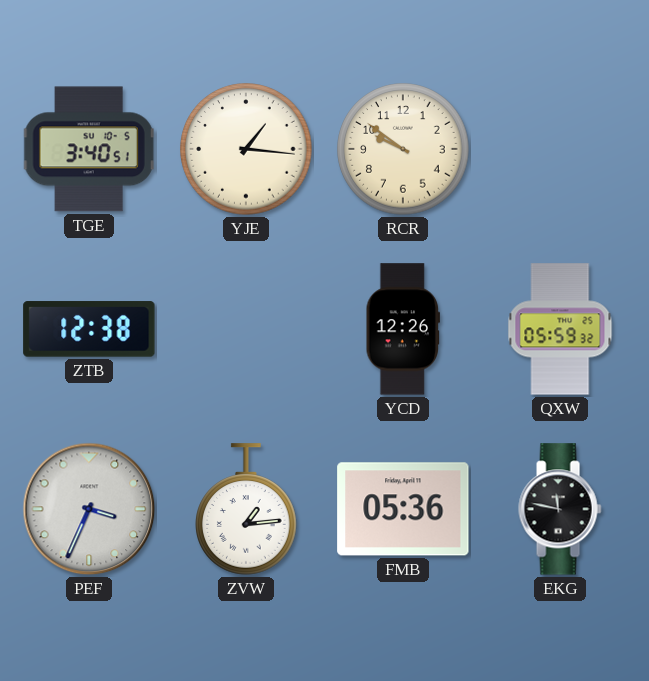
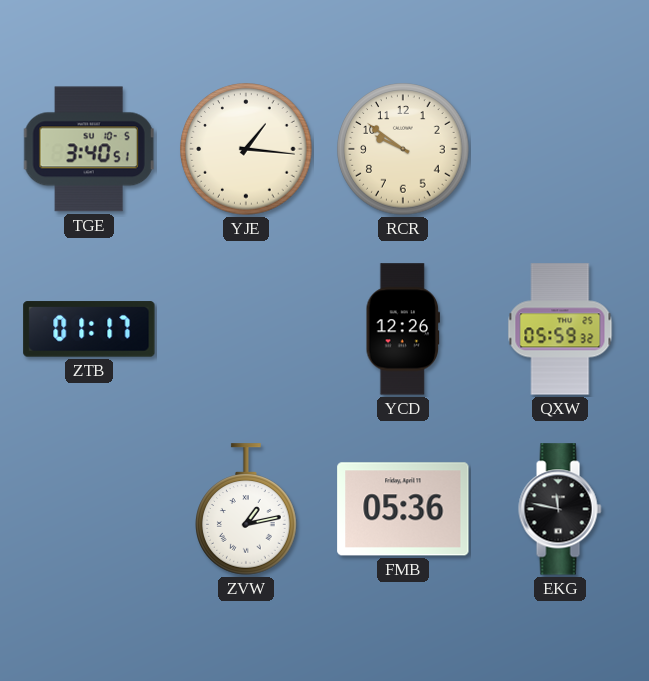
ZTB: 12:38 -> 01:17 (89, 329)
PEF: 3:34 -> none (89, 509)
ZVW: 1:14 -> 1:13 (246, 509)
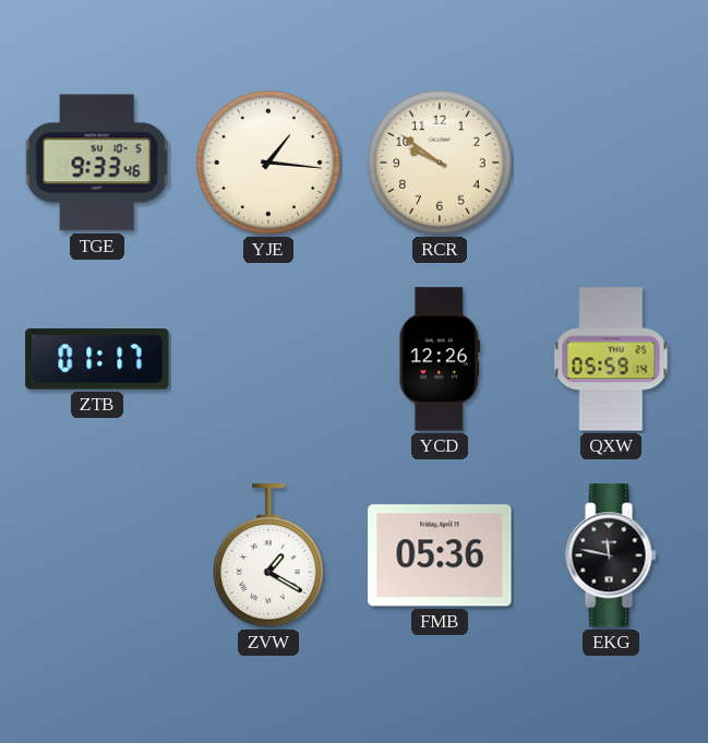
TGE: 3:40 -> 9:33 (97, 163)
QXW: 05:59:32 -> 05:59:14 (611, 359)
ZVW: 1:13 -> 1:20 (268, 555)
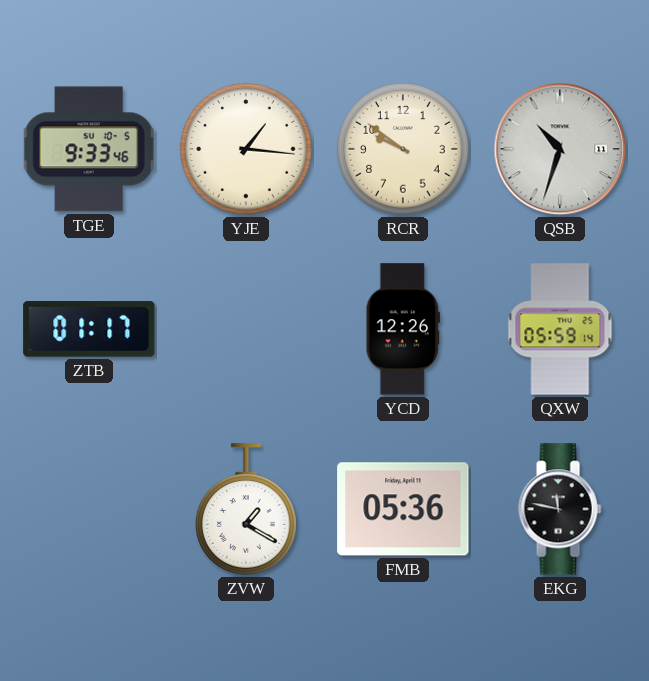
QSB: none -> 10:33 (560, 149)
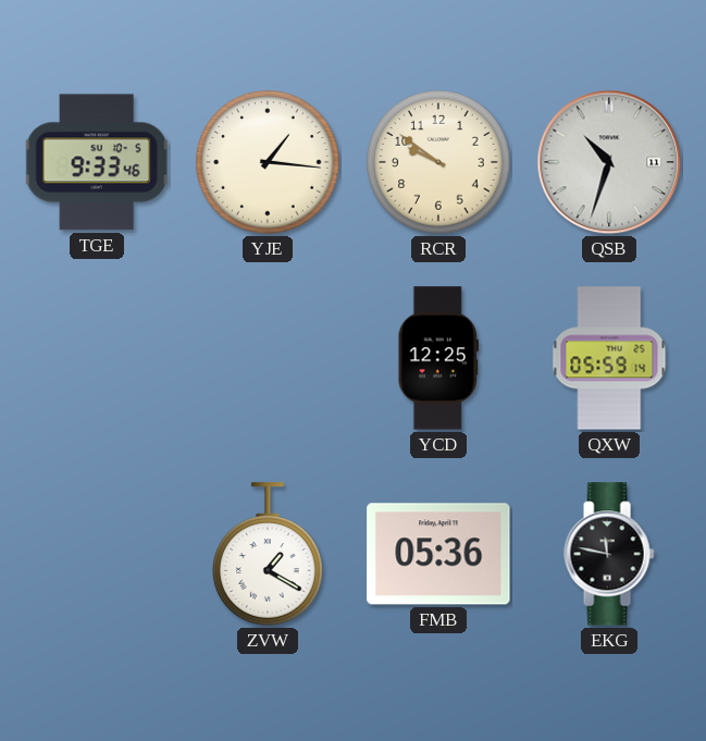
ZTB: 01:17 -> none (89, 329)
YCD: 12:26 -> 12:25 (437, 358)
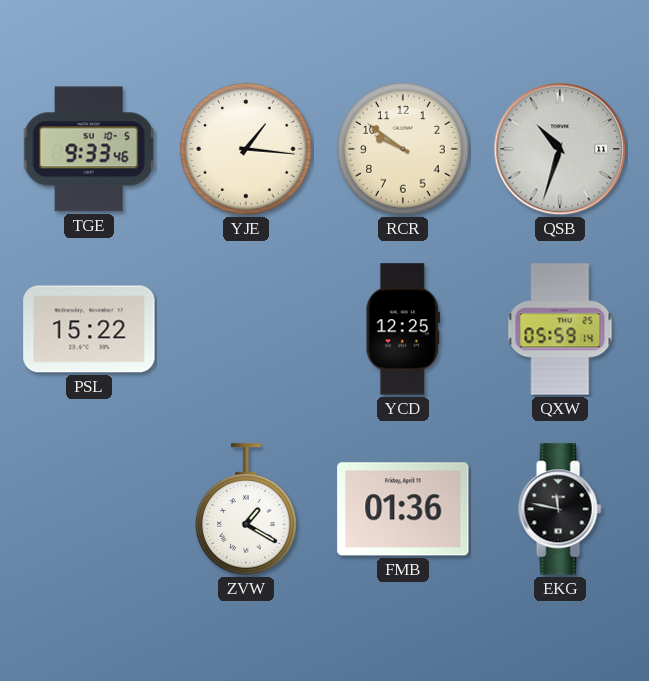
PSL: none -> 15:22 (89, 329)
FMB: 05:36 -> 01:36 (403, 509)
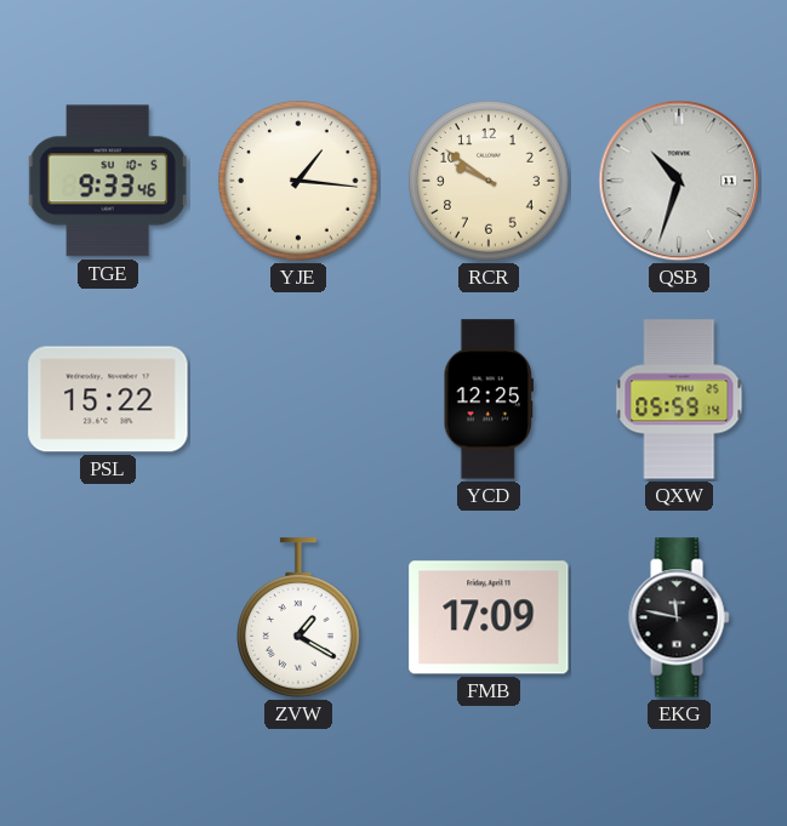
FMB: 01:36 -> 17:09 (489, 617)
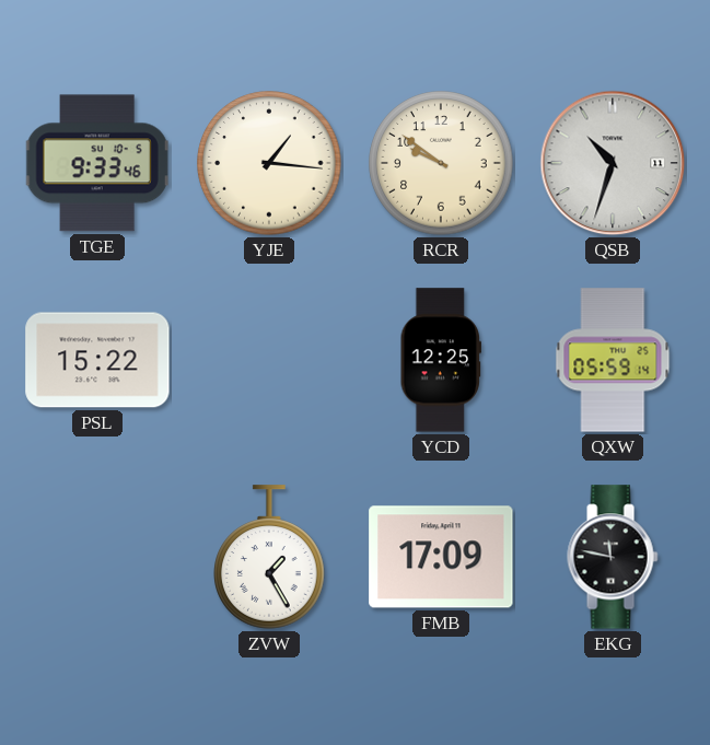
ZVW: 1:20 -> 1:25 (269, 557)
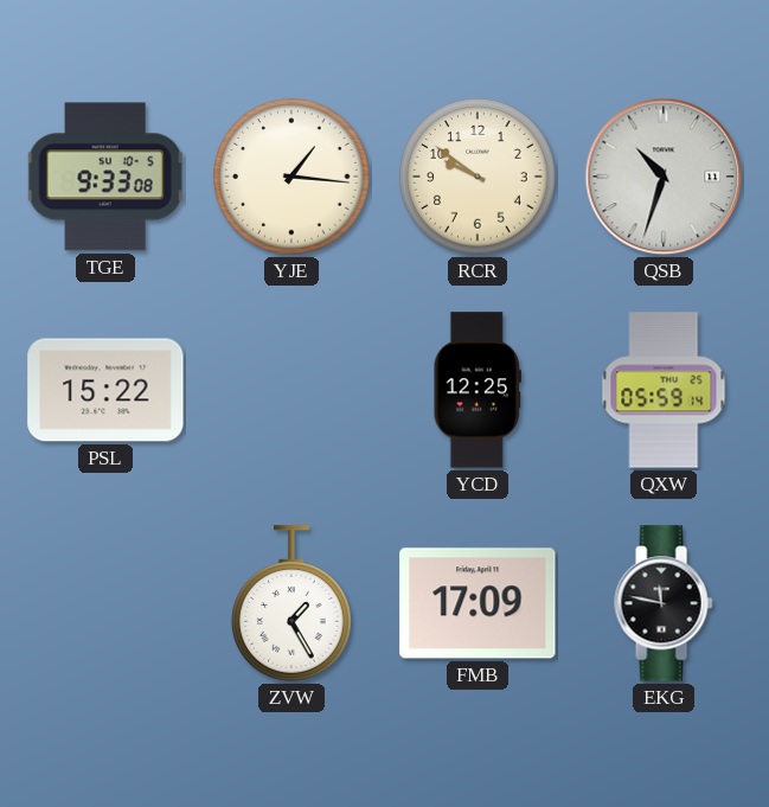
TGE: 9:33:46 -> 9:33:08 (105, 177)
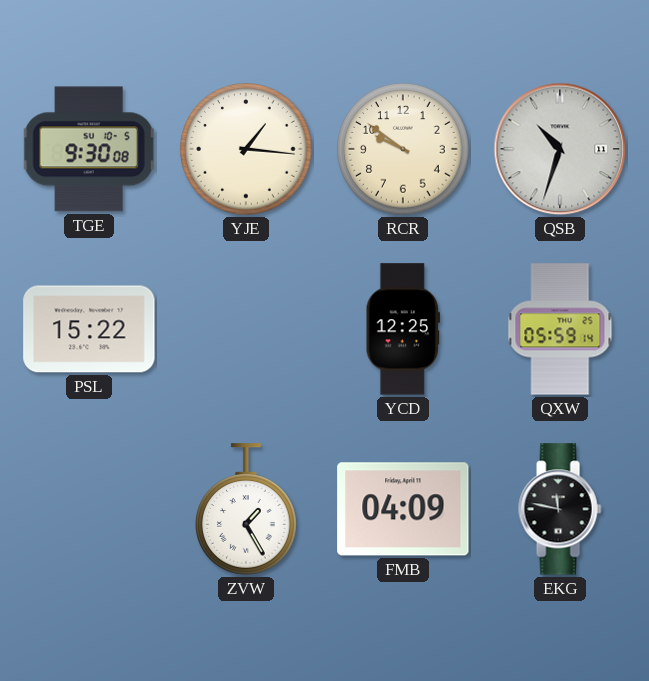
TGE: 9:33 -> 9:30 (89, 149)
FMB: 17:09 -> 04:09 (403, 509)
